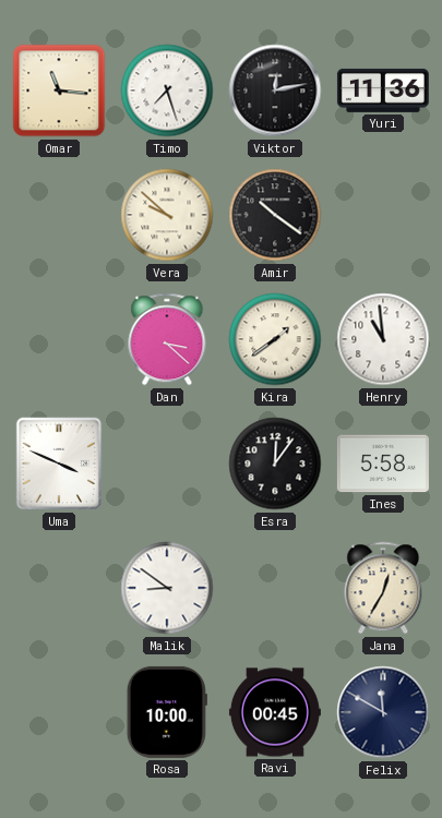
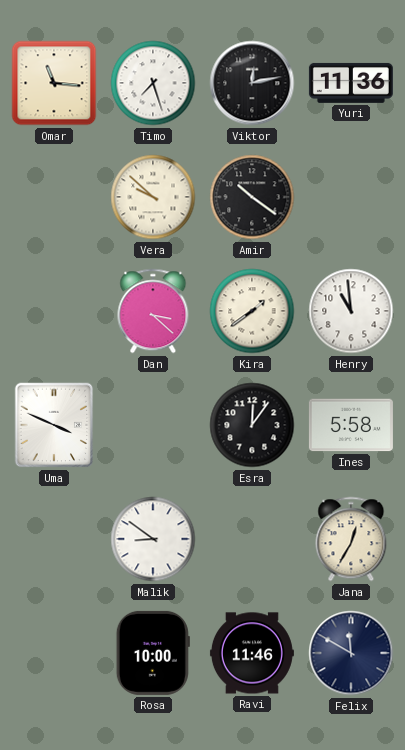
Ravi: 00:45 -> 11:46 (252, 653)
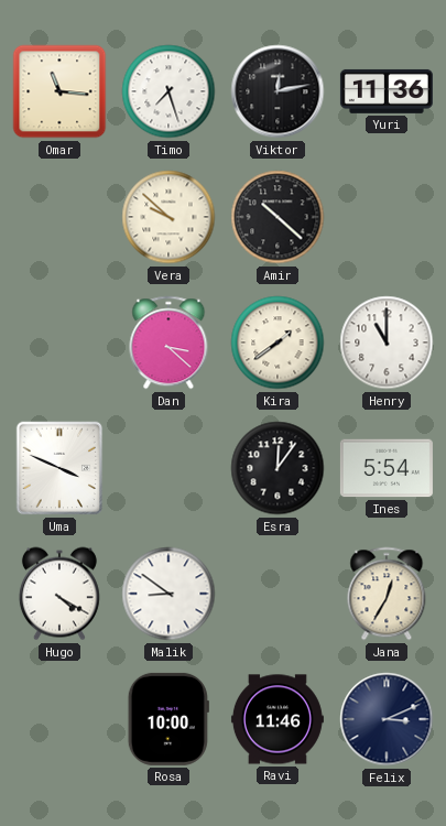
Amir: 10:21 -> 10:22 (278, 217)
Henry: 10:59 -> 11:00 (387, 343)
Ines: 5:58 -> 5:54 (387, 468)
Hugo: none -> 4:20 (59, 594)
Felix: 11:50 -> 3:11 (387, 719)
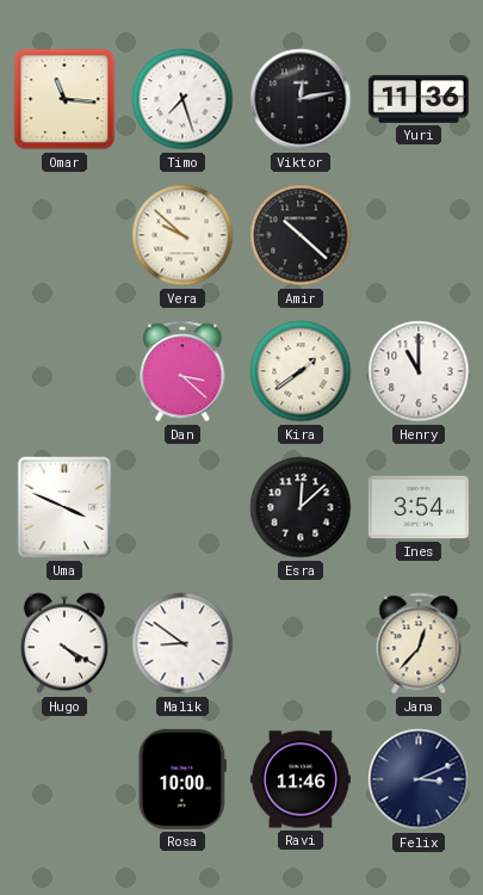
Esra: 12:06 -> 12:08 (301, 507)
Ines: 5:54 -> 3:54 (419, 507)
Jana: 12:35 -> 12:37 (419, 643)
